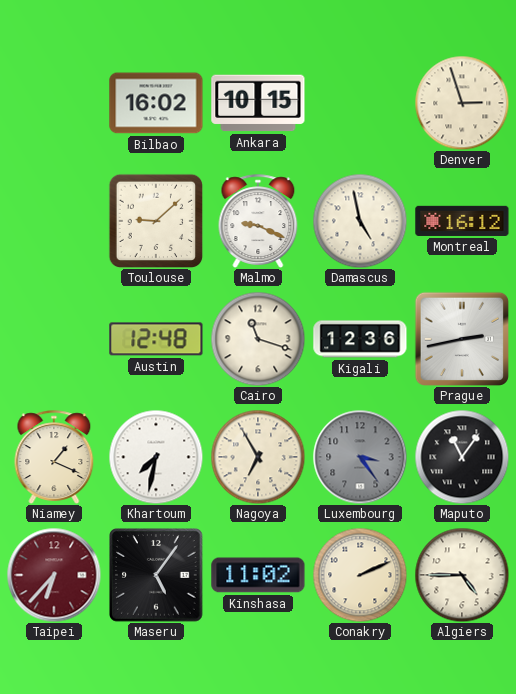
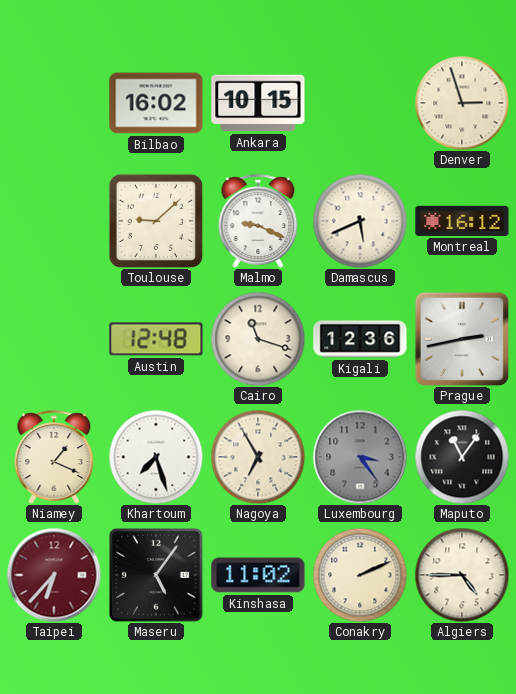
Damascus: 4:58 -> 5:41 (360, 221)
Khartoum: 7:32 -> 7:27 (156, 457)
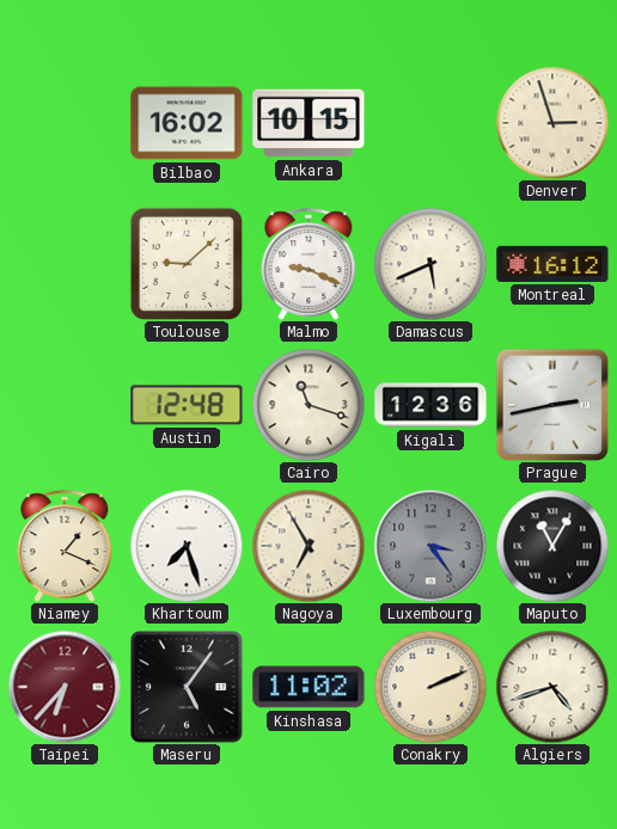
Maputo: 11:06 -> 11:05 (552, 546)
Algiers: 4:45 -> 4:42 (552, 687)
